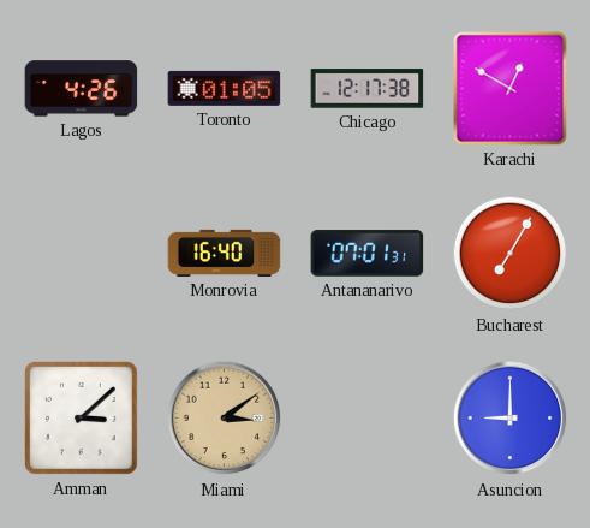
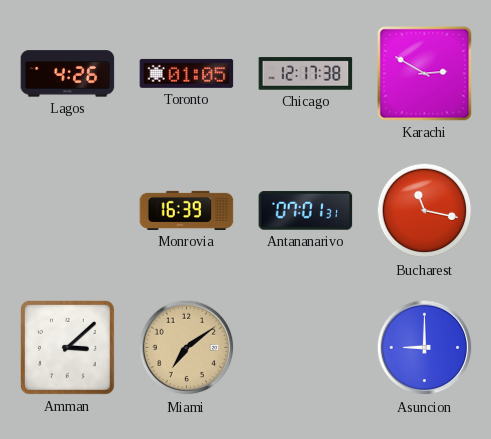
Karachi: 12:50 -> 2:50 (425, 74)
Monrovia: 16:40 -> 16:39 (187, 210)
Bucharest: 7:05 -> 11:17 (425, 211)
Miami: 3:09 -> 7:09 (187, 348)
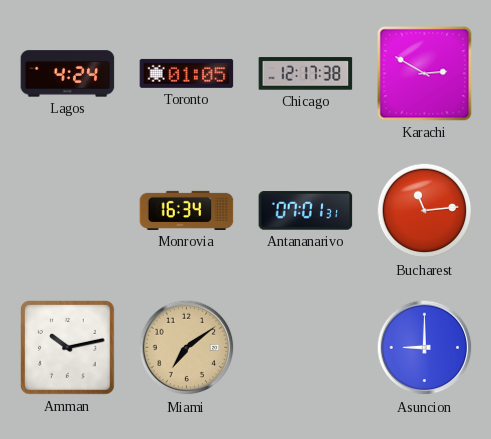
Lagos: 4:26 -> 4:24 (68, 74)
Monrovia: 16:39 -> 16:34 (187, 210)
Bucharest: 11:17 -> 11:14 (425, 211)
Amman: 3:08 -> 10:13 (68, 348)
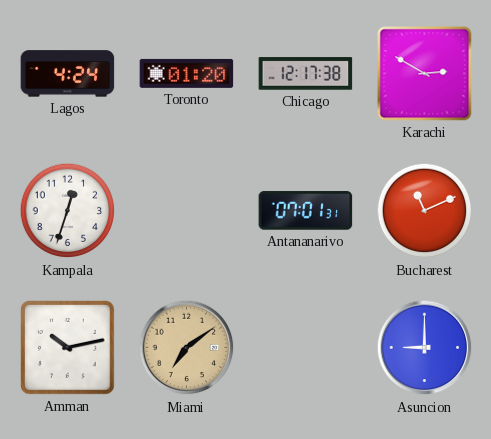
Toronto: 01:05 -> 01:20 (187, 73)
Kampala: none -> 12:33 (68, 211)
Monrovia: 16:34 -> none (187, 210)
Bucharest: 11:14 -> 11:11 (425, 211)
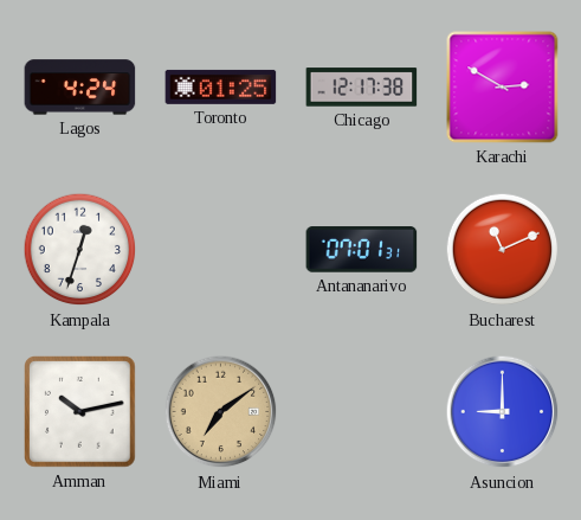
Toronto: 01:20 -> 01:25 (221, 86)
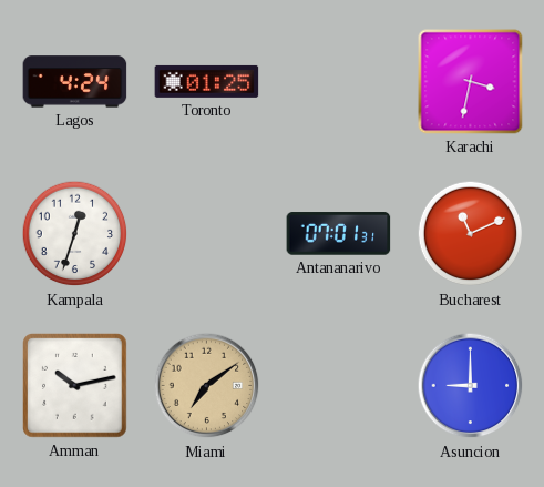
Chicago: 12:17 -> none (362, 88)
Karachi: 2:50 -> 3:32 (471, 82)
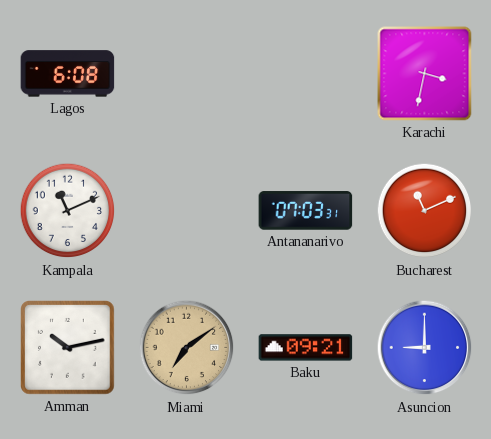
Lagos: 4:24 -> 6:08 (68, 74)
Toronto: 01:25 -> none (207, 81)
Kampala: 12:33 -> 11:11 (68, 211)
Antananarivo: 07:01 -> 07:03 (306, 211)
Baku: none -> 09:21 (306, 348)
